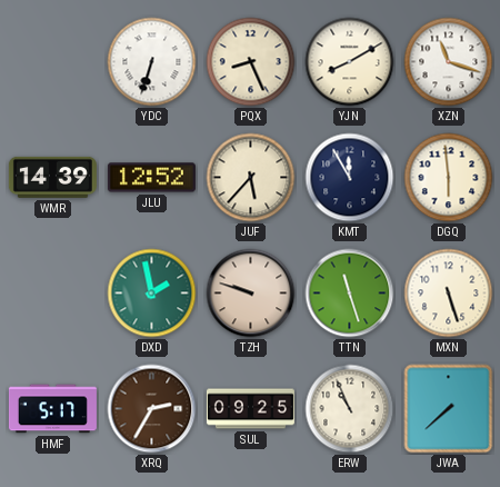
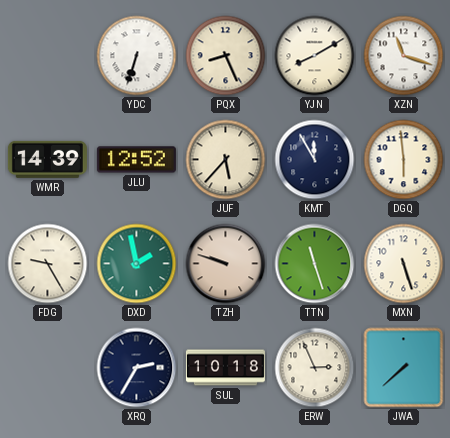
FDG: none -> 9:25 (48, 264)
HMF: 5:17 -> none (52, 409)
XRQ dial: brown -> navy (137, 368)
SUL: 09:25 -> 10:18 (225, 368)
ERW: 10:56 -> 2:56 (315, 368)
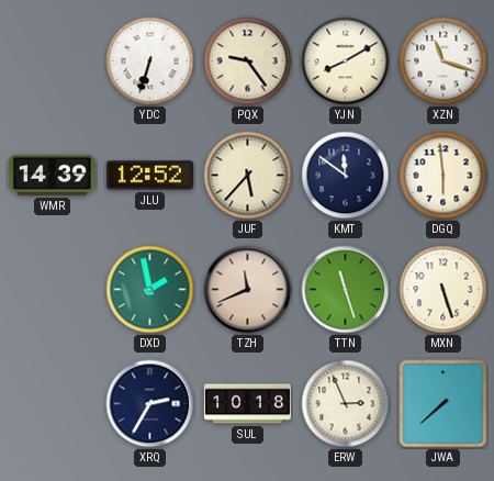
PQX: 8:26 -> 9:24 (248, 61)
KMT: 11:55 -> 11:51 (346, 176)
FDG: 9:25 -> none (48, 264)
TZH: 9:48 -> 11:41 (248, 290)
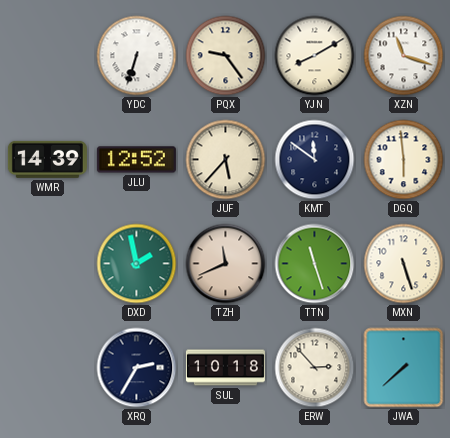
ERW: 2:56 -> 2:53 (315, 368)
